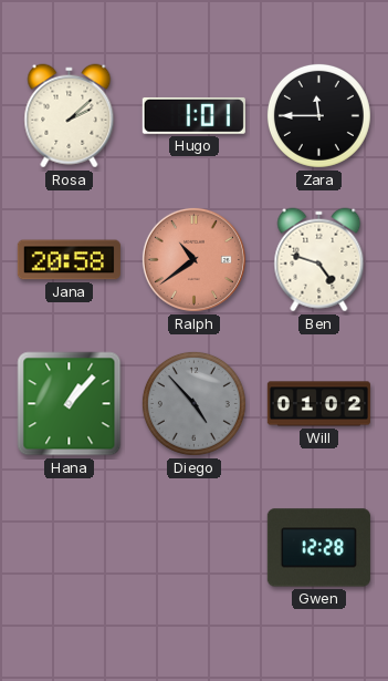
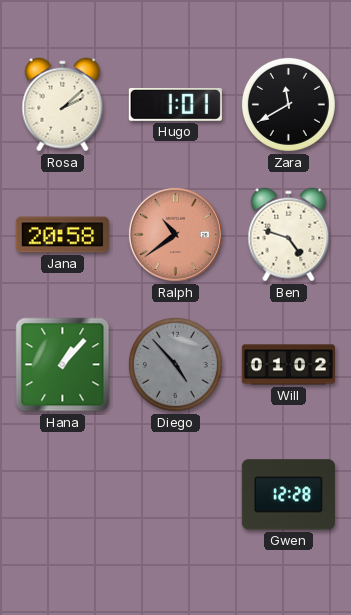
Zara: 11:45 -> 11:40 (288, 104)
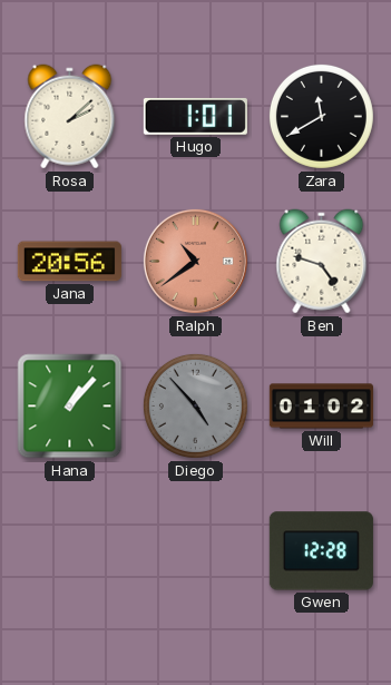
Jana: 20:58 -> 20:56 (69, 262)
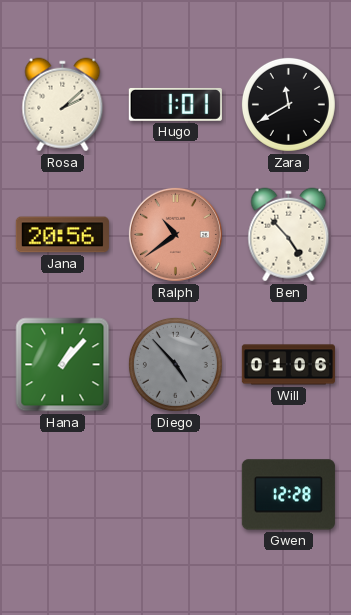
Ben: 4:48 -> 4:53 (289, 235)
Will: 01:02 -> 01:06 (288, 365)
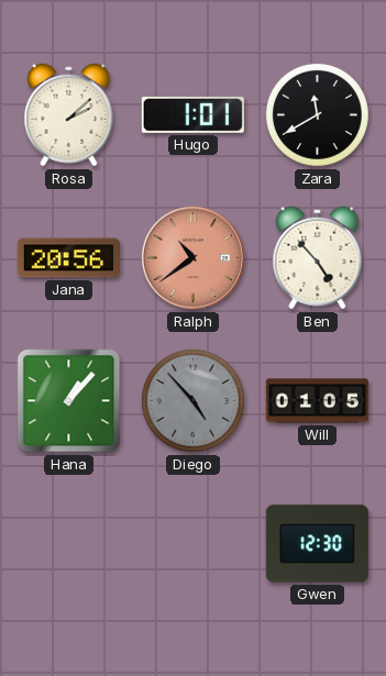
Will: 01:06 -> 01:05 (317, 401)
Gwen: 12:28 -> 12:30 (317, 544)
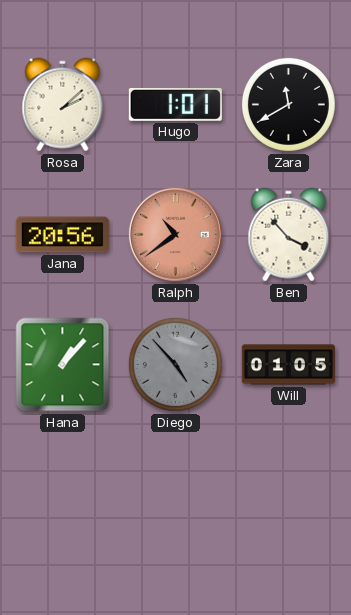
Ben: 4:53 -> 3:53 (289, 235)
Gwen: 12:30 -> none (317, 544)
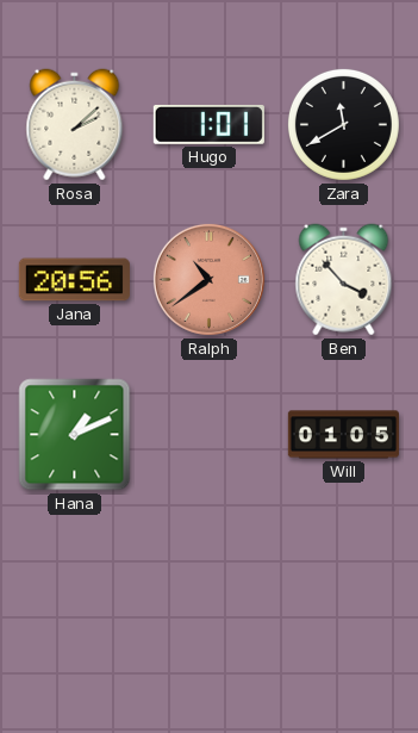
Hana: 1:07 -> 1:11 (75, 435)
Diego: 4:53 -> none (175, 364)
